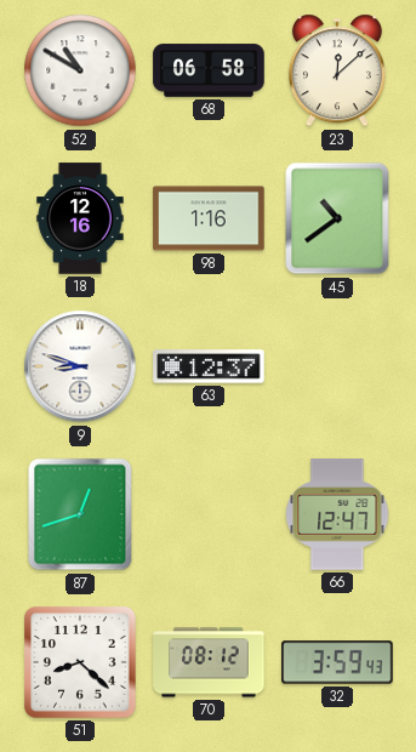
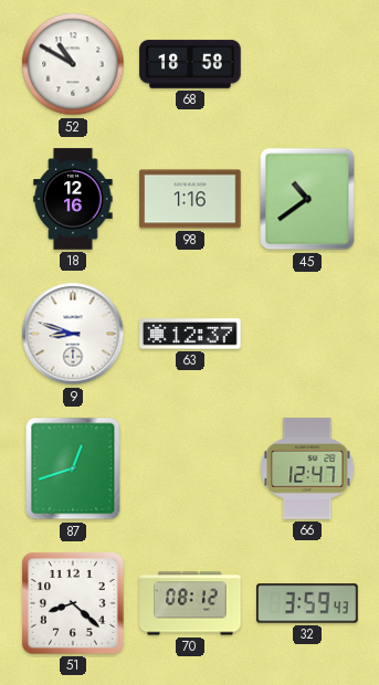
68: 06:58 -> 18:58 (190, 64)
23: 12:08 -> none (337, 70)
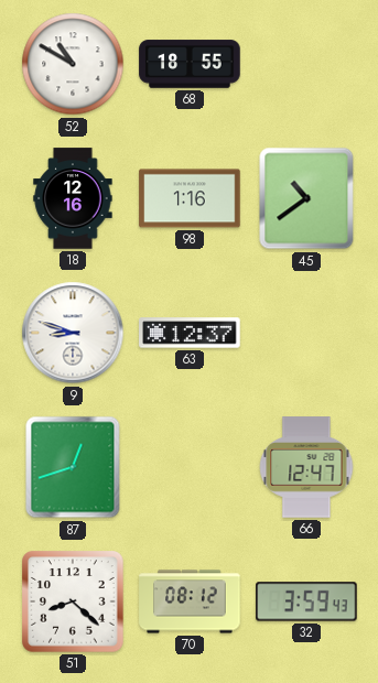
68: 18:58 -> 18:55 (190, 64)
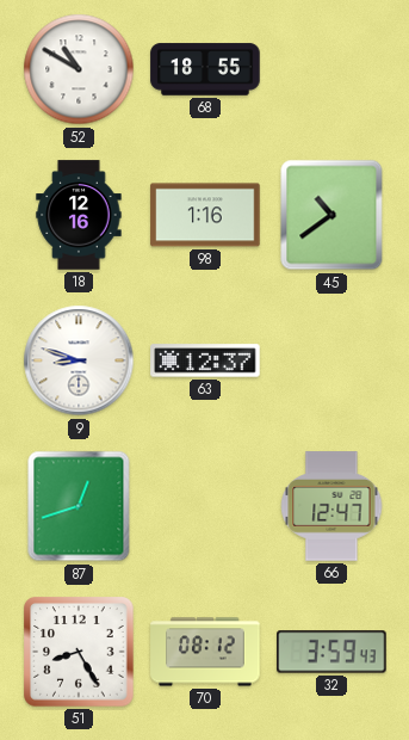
51: 8:22 -> 8:25 (79, 652)
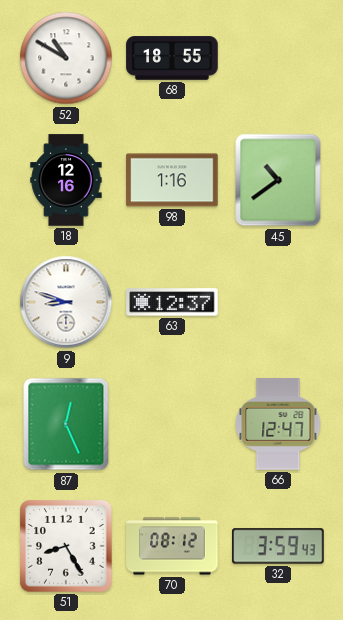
87: 12:42 -> 12:26 (66, 424)
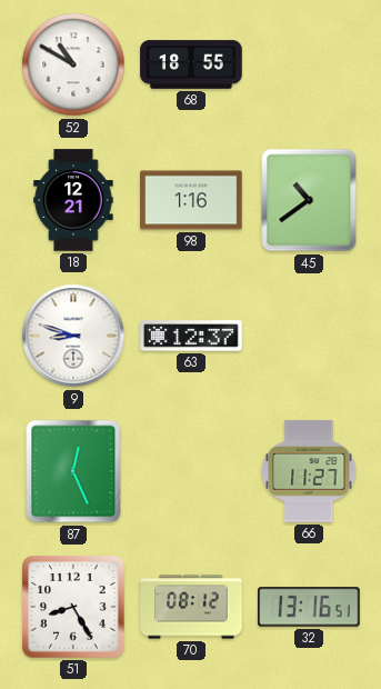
18: 12:16 -> 12:21 (73, 200)
66: 12:47 -> 11:27 (309, 471)
32: 3:59 -> 13:16 (309, 607)
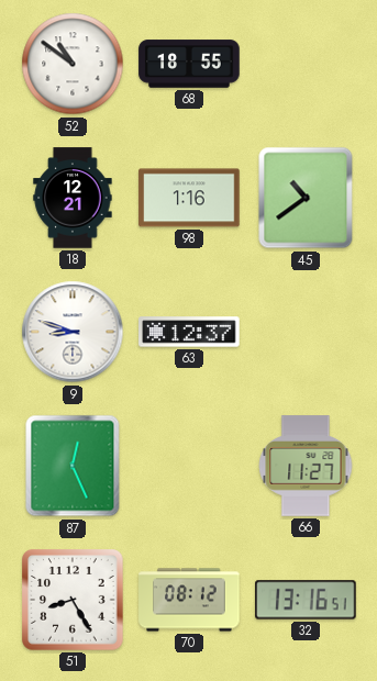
52: 10:50 -> 10:51 (73, 64)
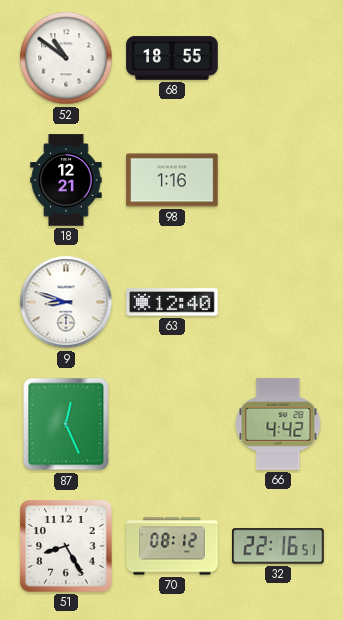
45: 10:39 -> none (306, 198)
63: 12:37 -> 12:40 (172, 302)
66: 11:27 -> 4:42 (278, 424)
32: 13:16 -> 22:16 (278, 546)
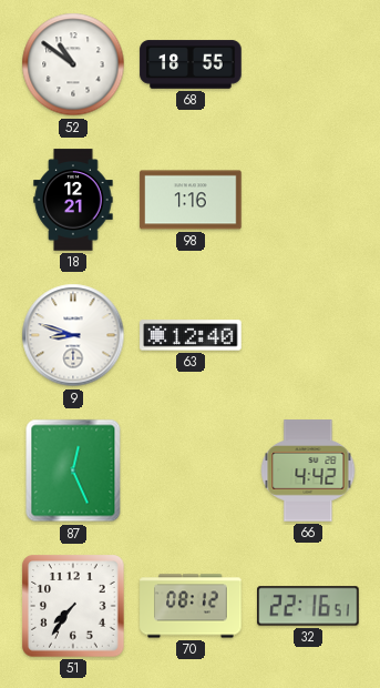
51: 8:25 -> 7:36 (73, 606)
